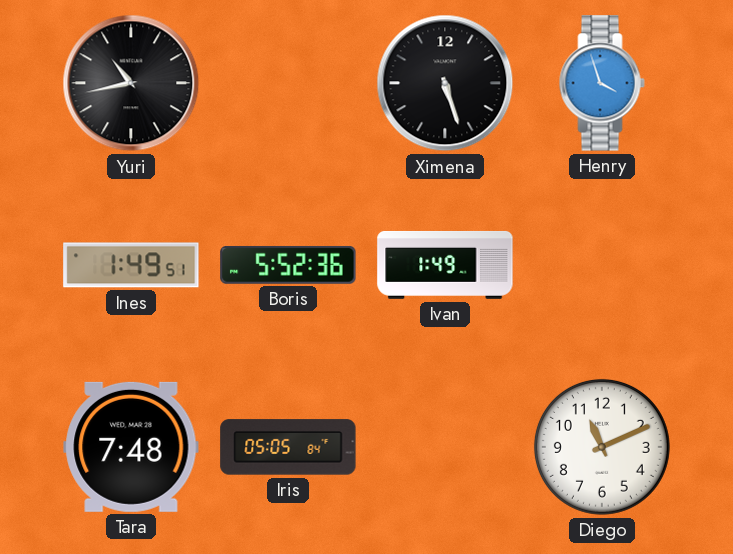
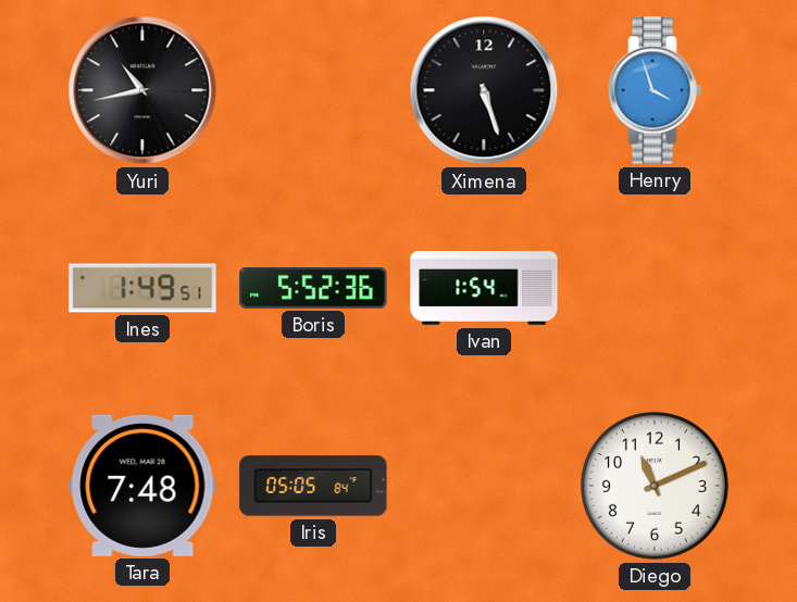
Ivan: 1:49 -> 1:54 (484, 288)
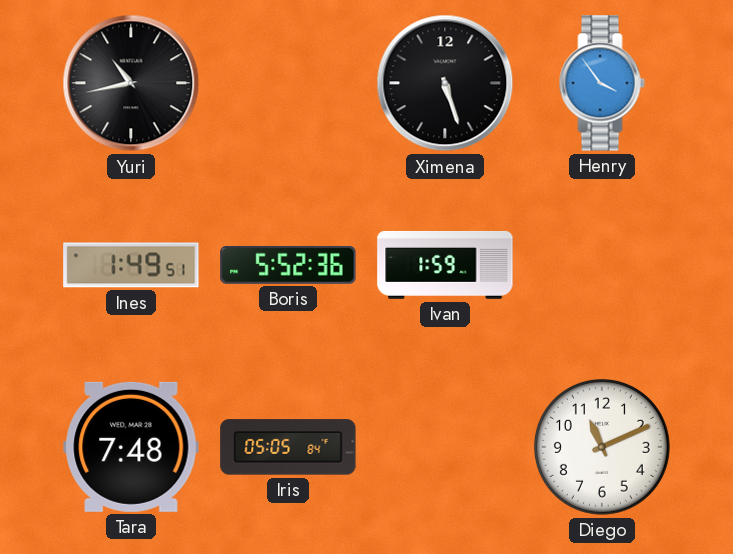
Henry: 3:57 -> 3:54 (602, 83)
Ivan: 1:54 -> 1:59 (445, 265)
